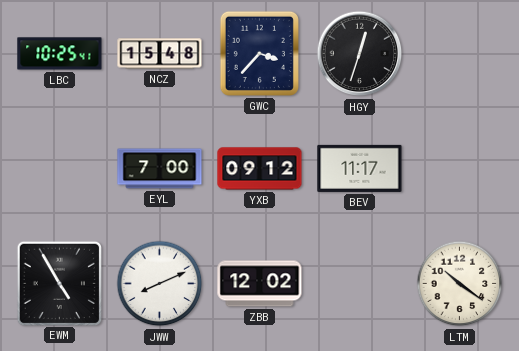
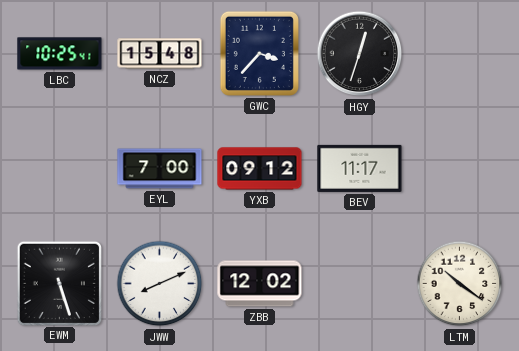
EWM: 4:55 -> 5:27 (59, 283)
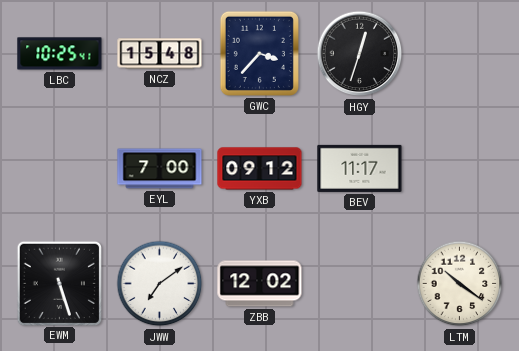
JWW: 8:11 -> 7:09 (160, 284)
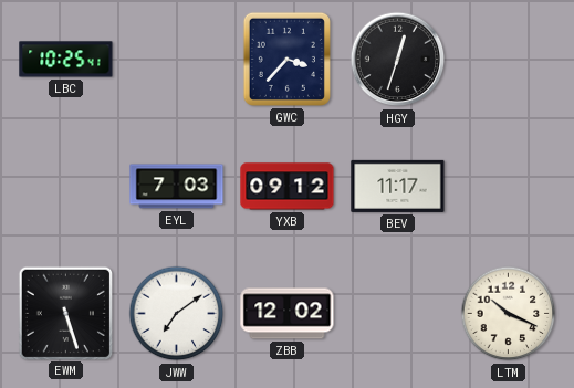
NCZ: 15:48 -> none (160, 54)
EYL: 7:00 -> 7:03 (177, 187)
LTM: 10:21 -> 10:19 (509, 314)
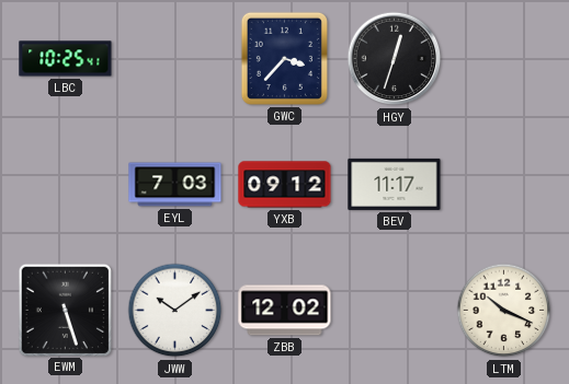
JWW: 7:09 -> 10:09 (175, 311)
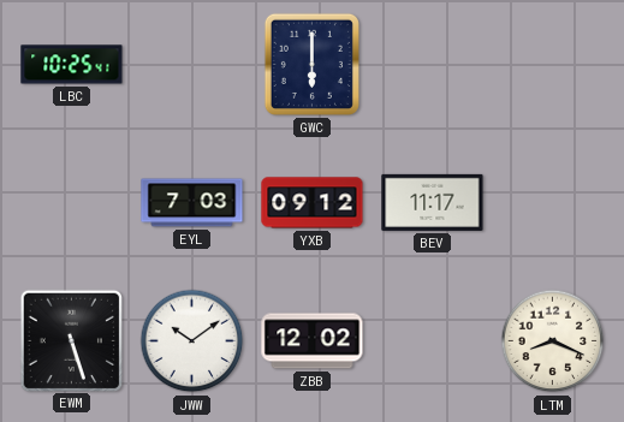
GWC: 3:37 -> 6:00 (311, 64)
HGY: 12:33 -> none (395, 59)
LTM: 10:19 -> 8:19 (553, 341)
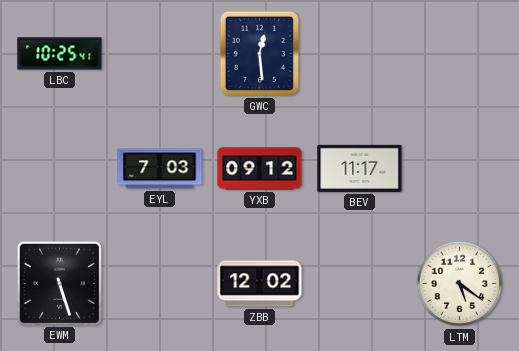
GWC: 6:00 -> 12:29 (259, 53)
JWW: 10:09 -> none (192, 341)
LTM: 8:19 -> 5:21 (460, 284)
